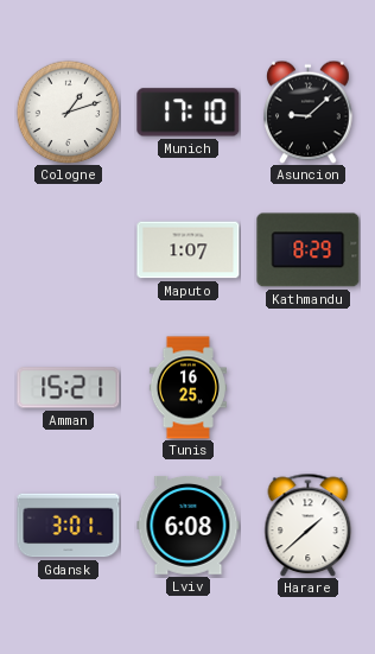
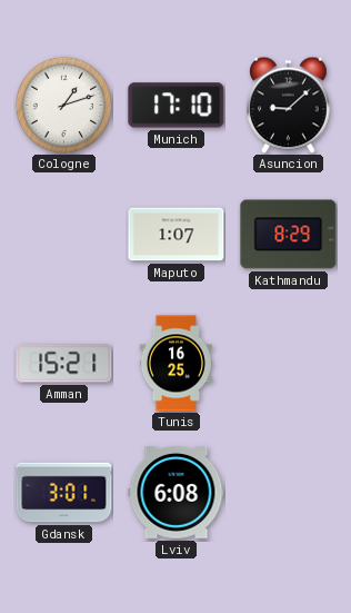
Harare: 1:38 -> none (309, 525)
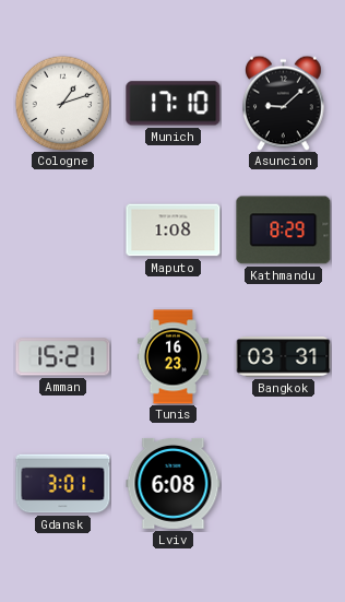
Maputo: 1:07 -> 1:08 (174, 231)
Tunis: 16:25 -> 16:23 (172, 357)
Bangkok: none -> 03:31 (284, 357)
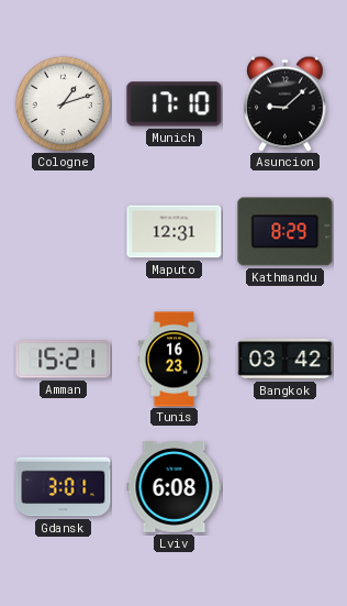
Maputo: 1:08 -> 12:31 (175, 232)
Bangkok: 03:31 -> 03:42 (286, 360)
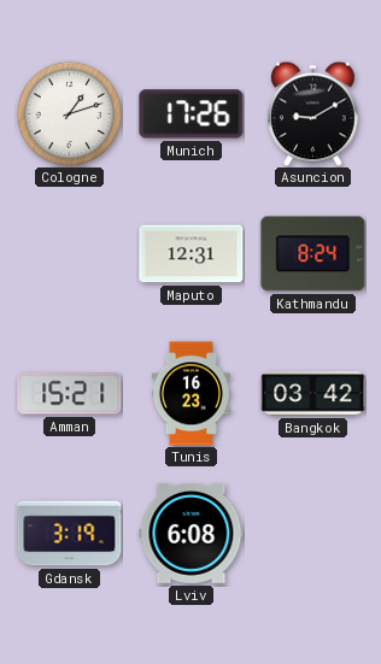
Munich: 17:10 -> 17:26 (192, 114)
Asuncion: 9:08 -> 9:10 (313, 113)
Kathmandu: 8:29 -> 8:24 (313, 254)
Gdansk: 3:01 -> 3:19 (70, 534)
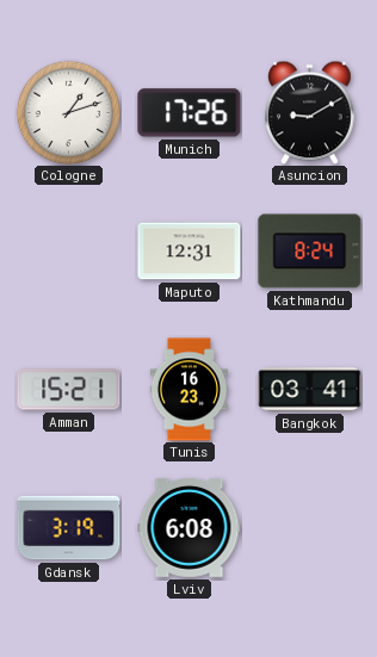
Bangkok: 03:42 -> 03:41 (310, 390)
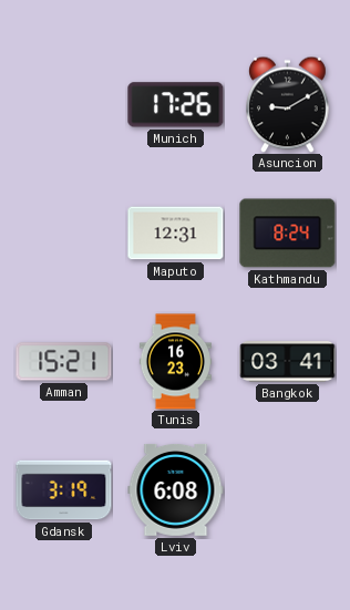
Cologne: 1:12 -> none (68, 112)
